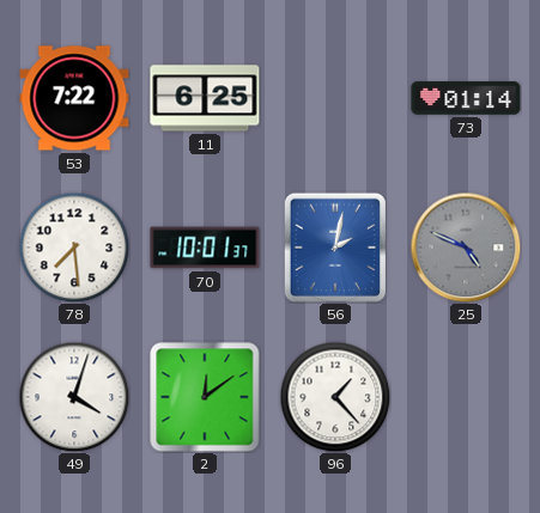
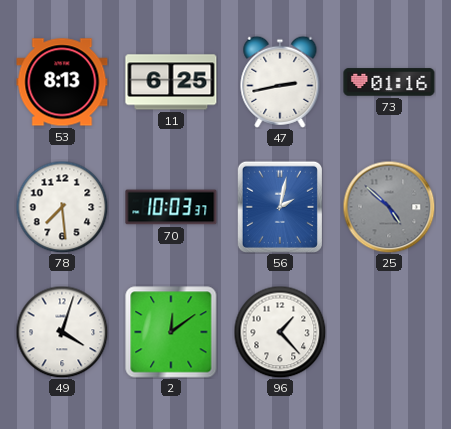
53: 7:22 -> 8:13 (62, 82)
47: none -> 2:43 (280, 82)
73: 01:14 -> 01:16 (389, 82)
70: 10:01 -> 10:03 (171, 207)
25: 4:49 -> 4:52 (389, 207)
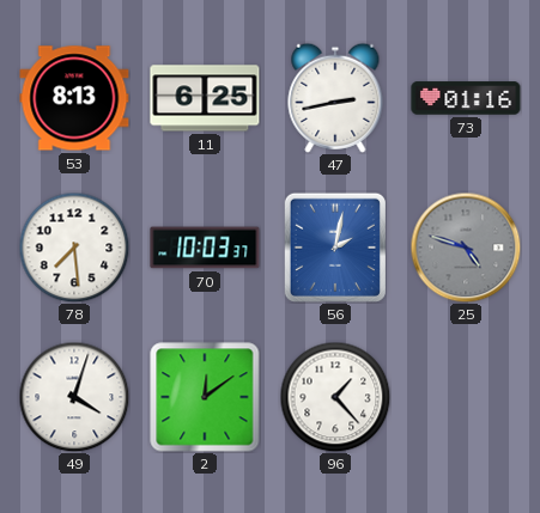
25: 4:52 -> 4:48 (466, 248)
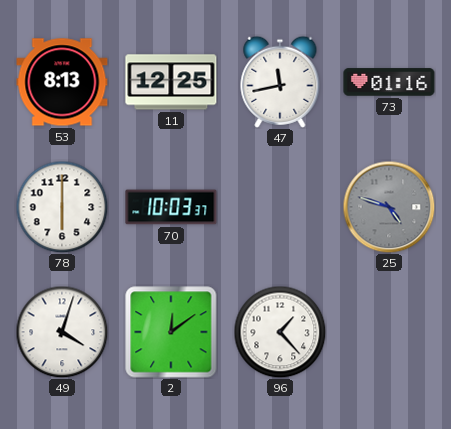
11: 6:25 -> 12:25 (171, 82)
47: 2:43 -> 11:43 (280, 82)
78: 7:29 -> 6:00 (62, 207)
56: 2:02 -> none (335, 248)
